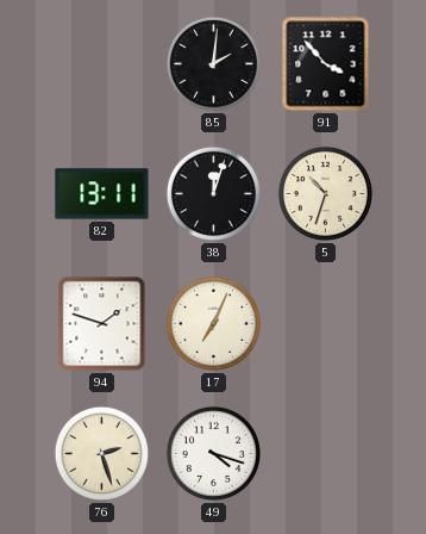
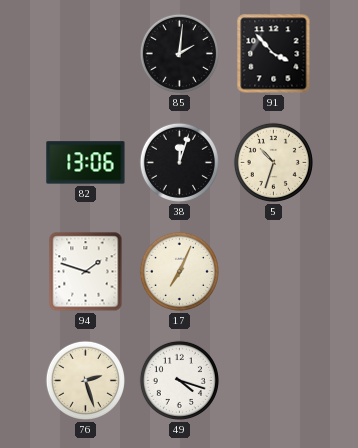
82: 13:11 -> 13:06 (86, 163)
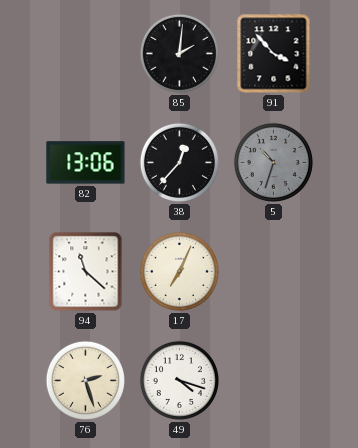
38: 12:03 -> 12:37 (179, 162)
5 dial: cream -> grey (273, 162)
94: 1:48 -> 11:22 (86, 272)
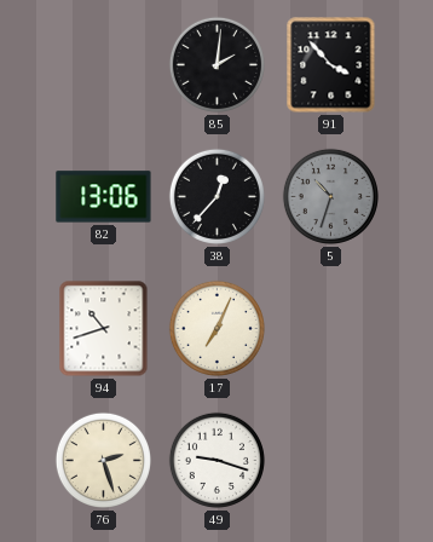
94: 11:22 -> 10:42 (104, 329)
49: 4:18 -> 9:18 (217, 460)
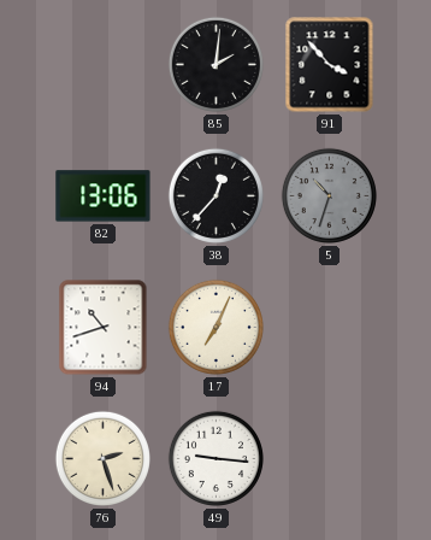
49: 9:18 -> 9:16 (215, 458)
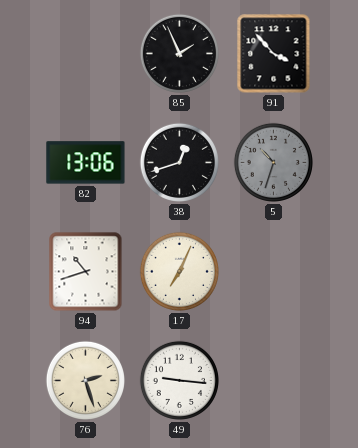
85: 2:01 -> 1:56 (179, 53)
38: 12:37 -> 12:42 (179, 162)
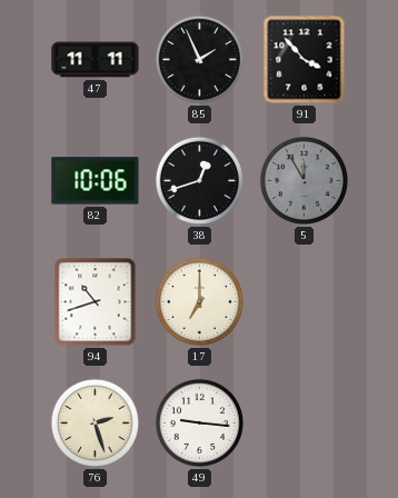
47: none -> 11:11 (96, 60)
82: 13:06 -> 10:06 (96, 181)
5: 10:33 -> 11:55 (304, 180)
17: 7:04 -> 7:00 (199, 301)
